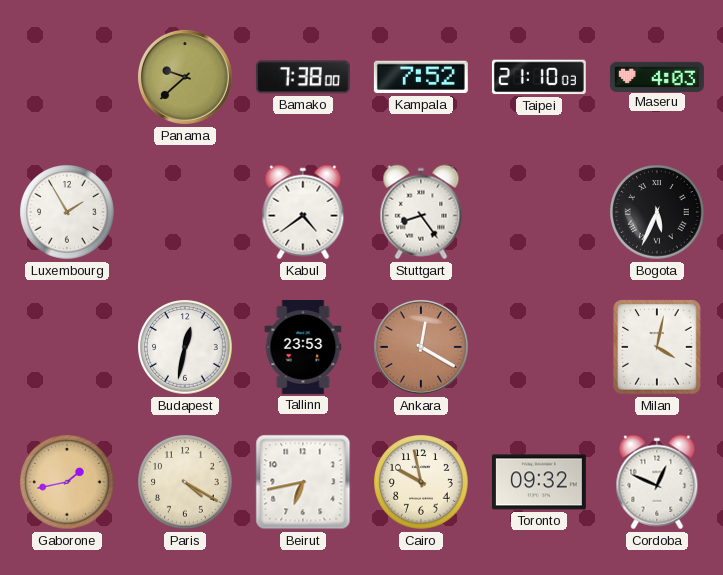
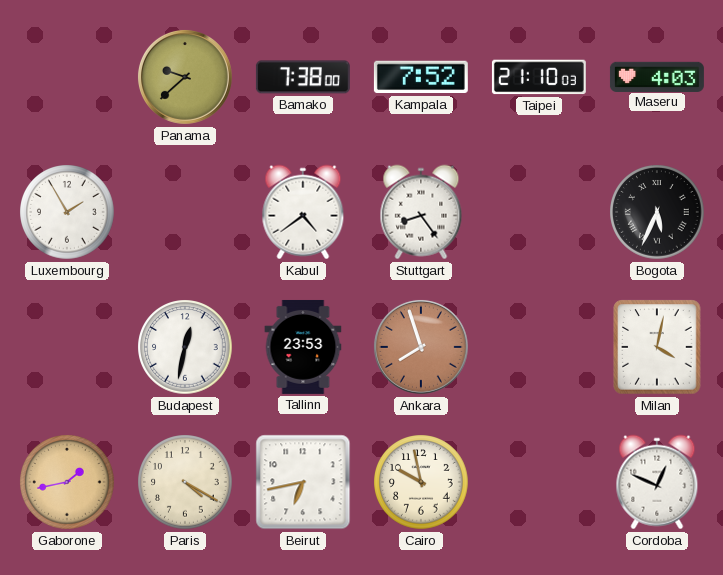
Ankara: 12:20 -> 7:57 (421, 347)
Toronto: 09:32 -> none (539, 482)
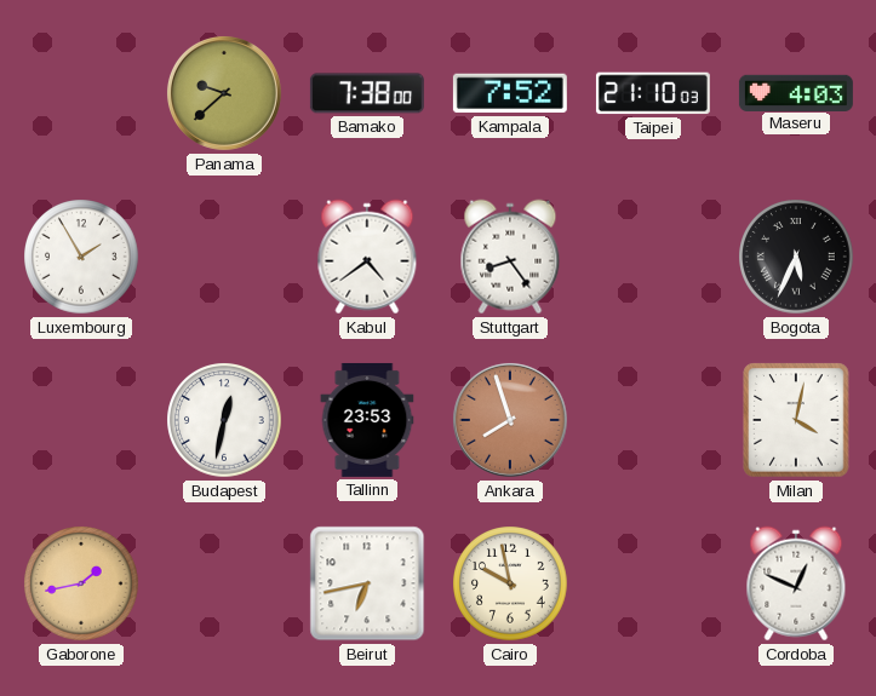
Paris: 4:20 -> none (185, 482)
